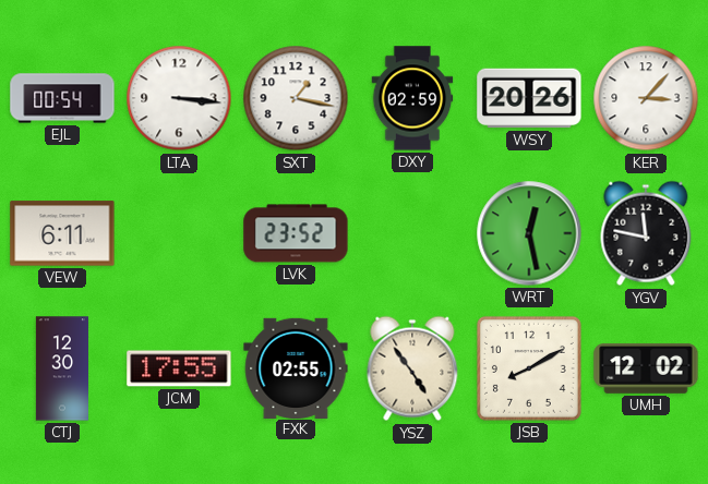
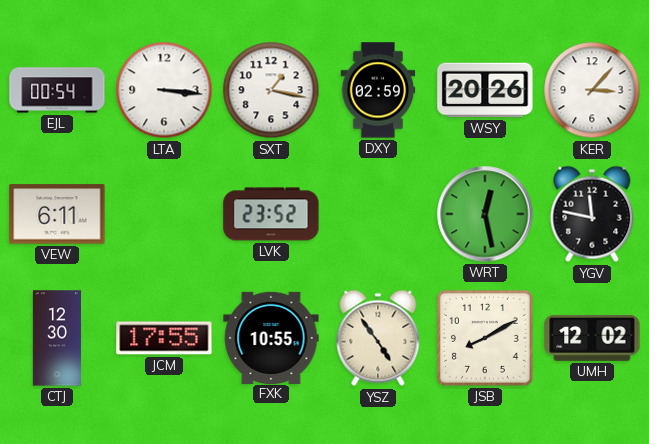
FXK: 02:55 -> 10:55 (271, 337)
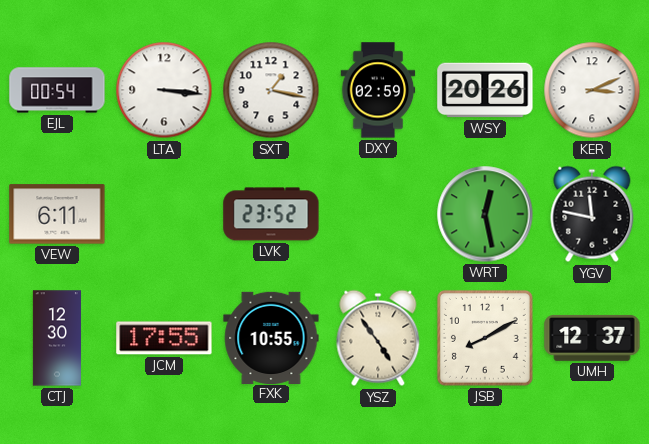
KER: 3:07 -> 3:11 (592, 90)
UMH: 12:02 -> 12:37 (592, 338)
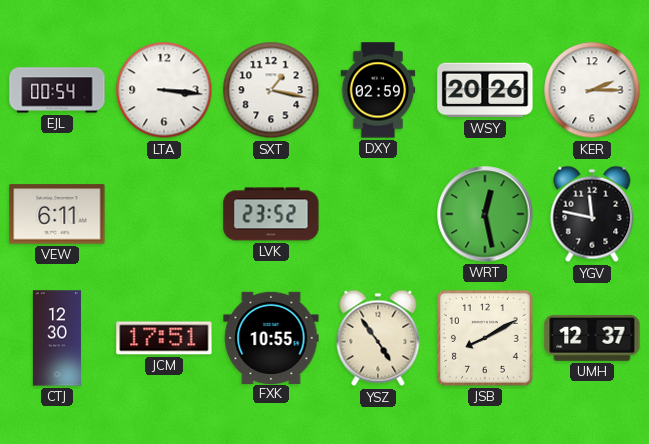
KER: 3:11 -> 2:15 (592, 90)
JCM: 17:55 -> 17:51 (164, 338)
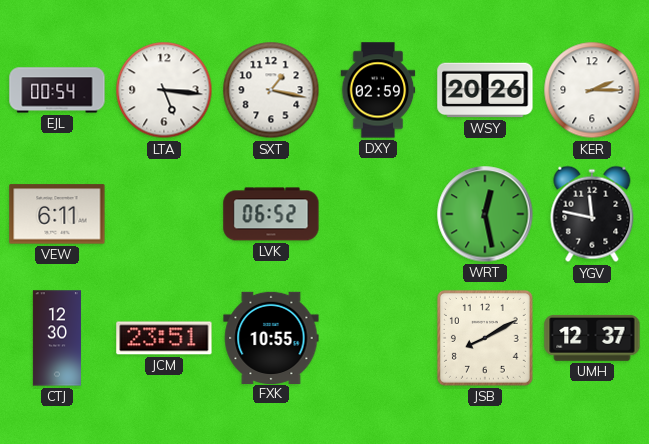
LTA: 3:16 -> 5:16 (164, 90)
LVK: 23:52 -> 06:52 (271, 214)
JCM: 17:51 -> 23:51 (164, 338)
YSZ: 4:54 -> none (378, 338)
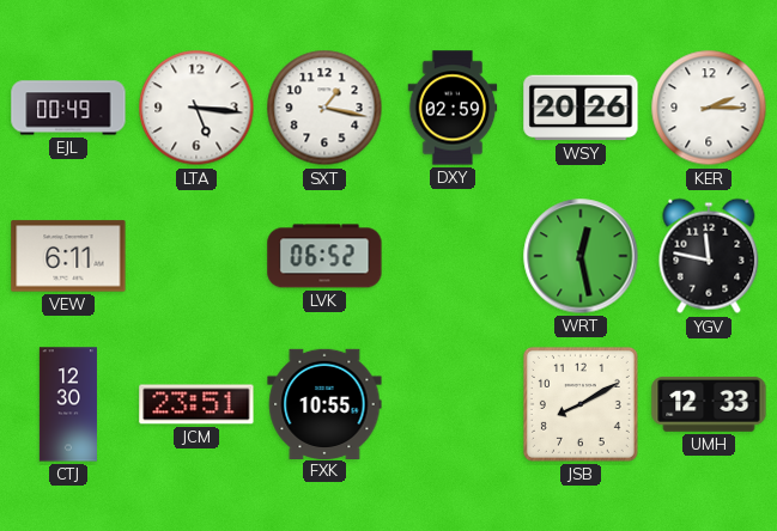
EJL: 00:54 -> 00:49 (68, 108)
UMH: 12:37 -> 12:33 (709, 404)
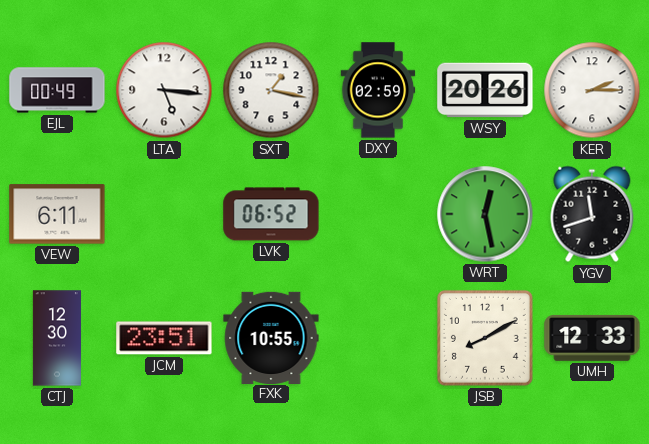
YGV: 11:47 -> 11:42 (592, 214)
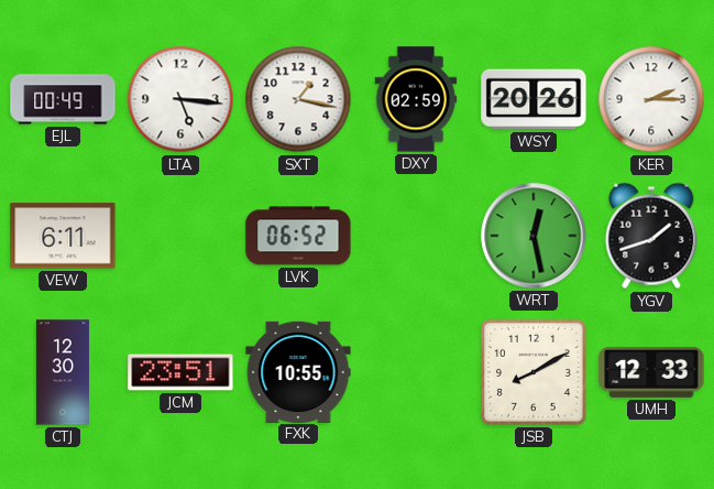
YGV: 11:42 -> 1:42 (651, 236)
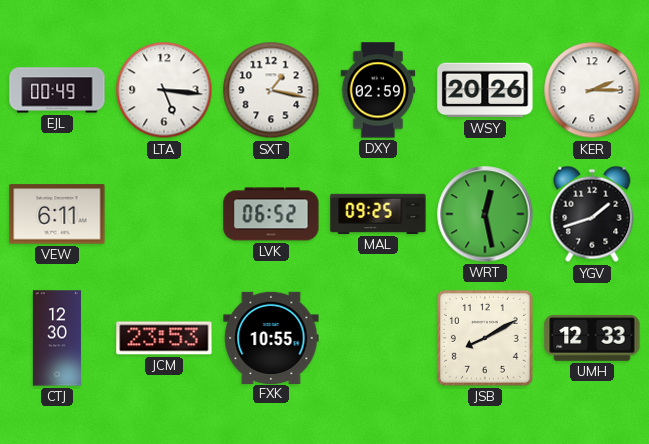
MAL: none -> 09:25 (378, 214)
JCM: 23:51 -> 23:53 (164, 338)
